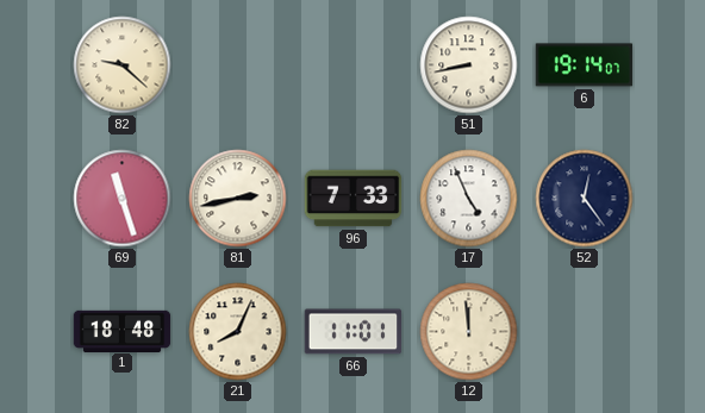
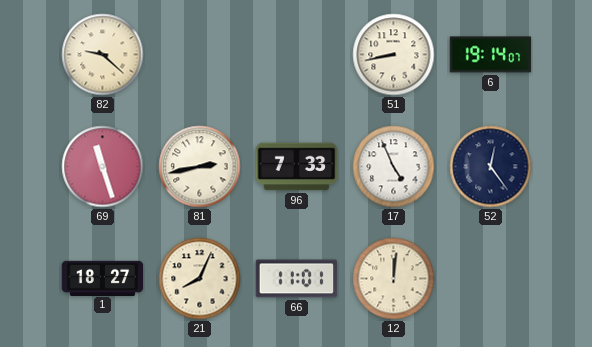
1: 18:48 -> 18:27 (103, 278)
12: 11:59 -> 12:01 (394, 279)
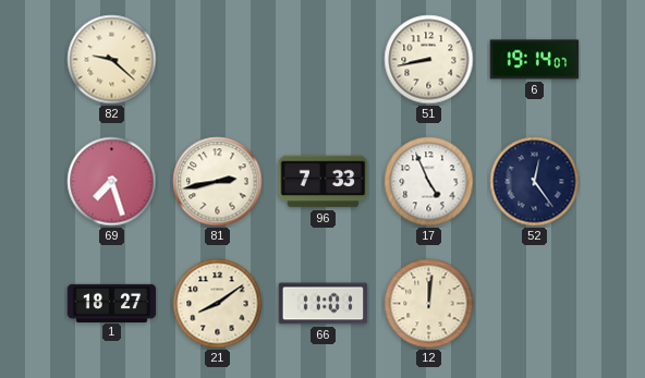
69: 11:27 -> 7:27 (112, 182)
21: 8:04 -> 8:09 (218, 304)
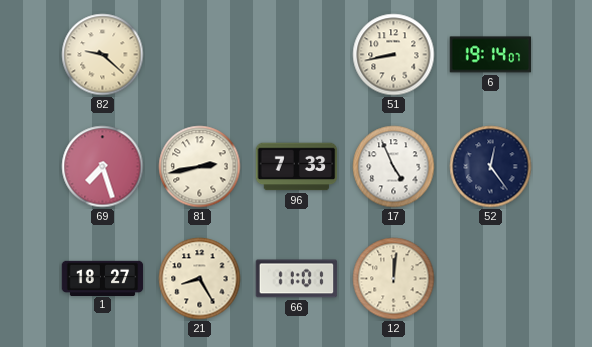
21: 8:09 -> 8:25 (200, 279)
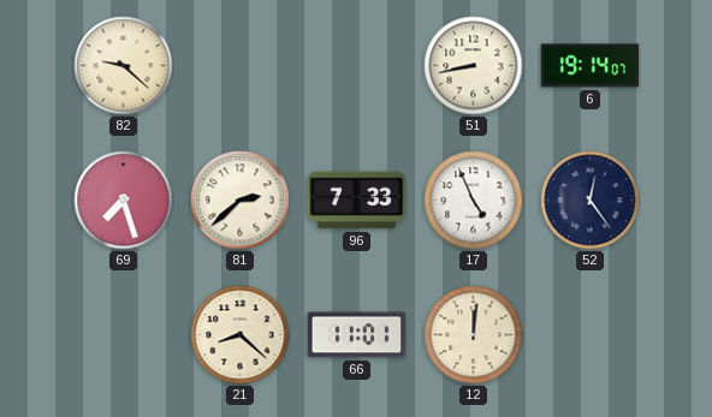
81: 2:43 -> 2:38 (241, 201)
1: 18:27 -> none (103, 278)
21: 8:25 -> 8:22 (241, 335)
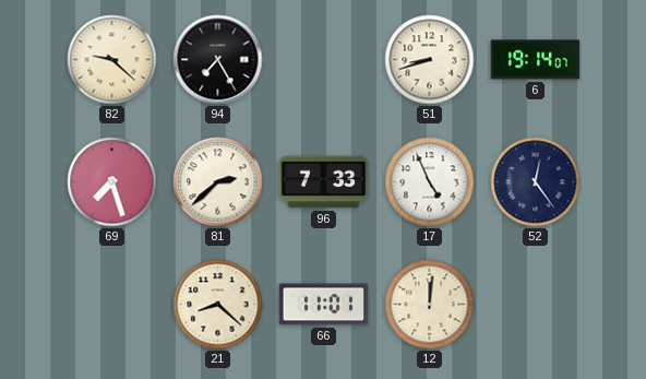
94: none -> 7:25 (218, 60)
51: 8:43 -> 8:42 (430, 60)
